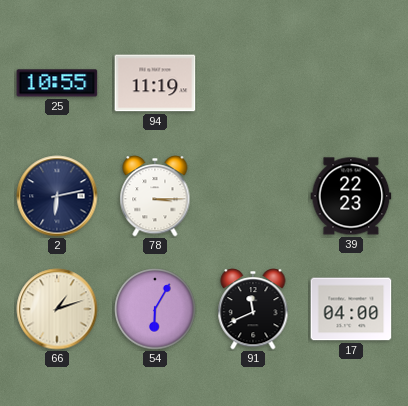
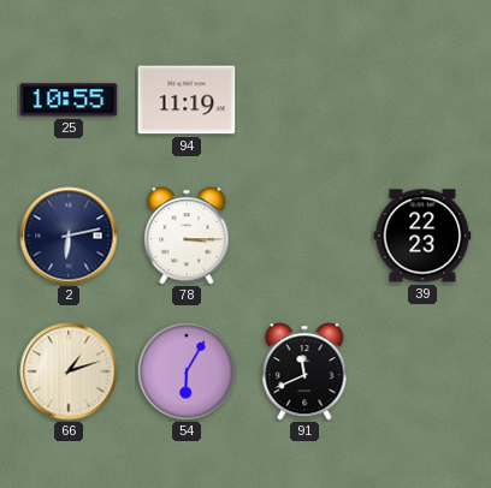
17: 04:00 -> none (351, 309)
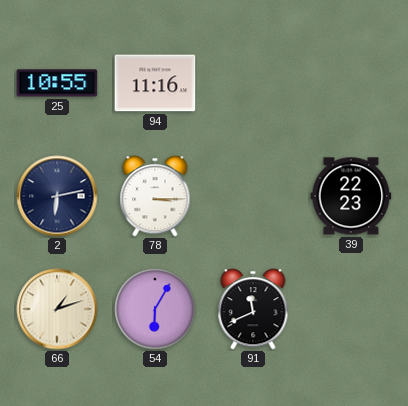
94: 11:19 -> 11:16 (155, 83)
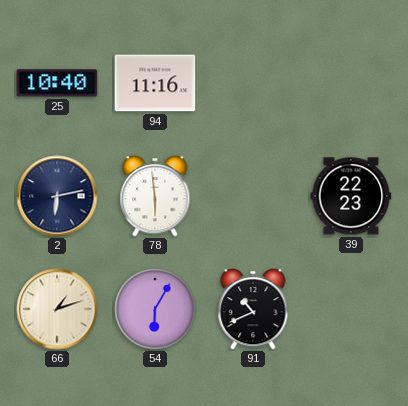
25: 10:55 -> 10:40 (57, 83)
78: 3:15 -> 5:59 (155, 196)
91: 11:41 -> 10:41 (253, 309)
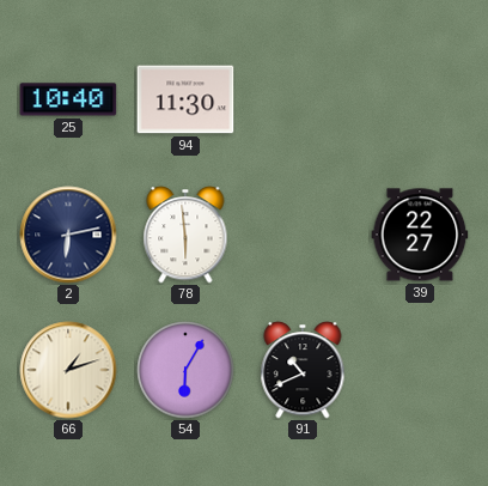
94: 11:16 -> 11:30 (185, 99)
39: 22:23 -> 22:27 (420, 235)
